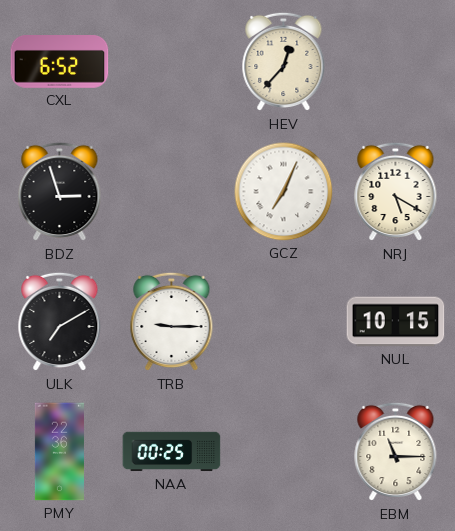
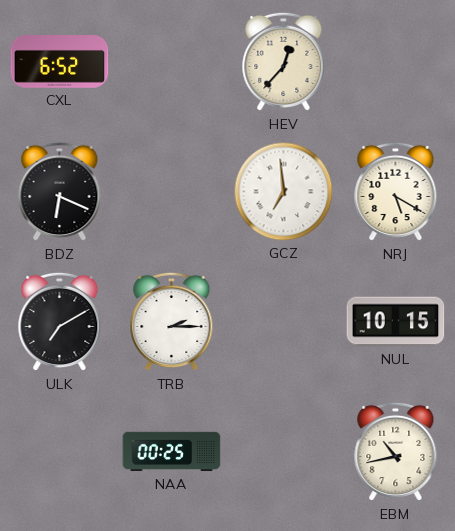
BDZ: 2:57 -> 6:19 (60, 192)
GCZ: 7:04 -> 6:59 (284, 192)
TRB: 9:15 -> 2:15 (172, 322)
PMY: 22:36 -> none (59, 452)
EBM: 11:15 -> 10:43 (396, 452)
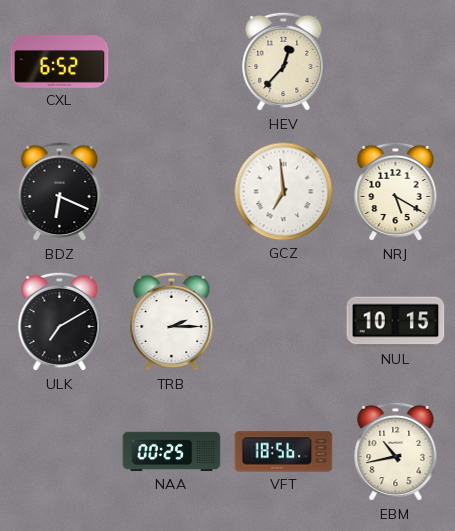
VFT: none -> 18:56 (284, 452)
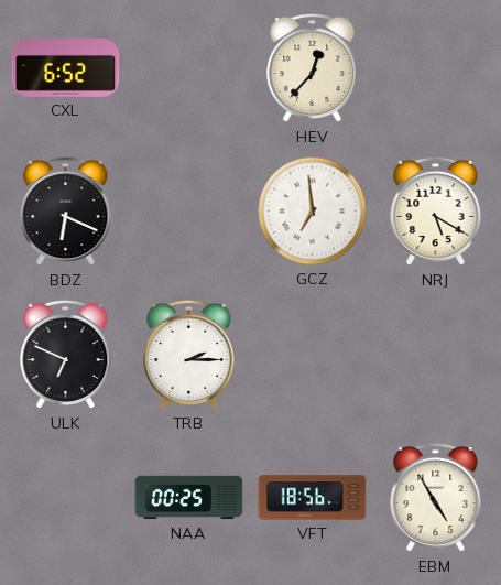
ULK: 7:10 -> 6:49 (66, 355)
NUL: 10:15 -> none (396, 322)
EBM: 10:43 -> 4:55 (436, 498)
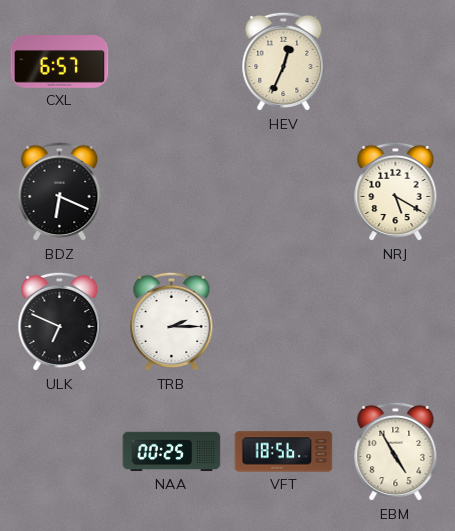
CXL: 6:52 -> 6:57 (60, 62)
HEV: 12:37 -> 12:34 (284, 62)
GCZ: 6:59 -> none (313, 212)
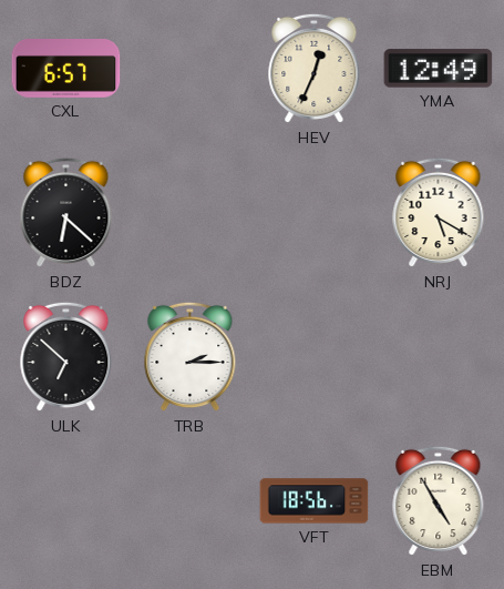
YMA: none -> 12:49 (439, 69)
BDZ: 6:19 -> 6:22 (66, 213)
ULK: 6:49 -> 6:52 (66, 357)
NAA: 00:25 -> none (172, 452)
